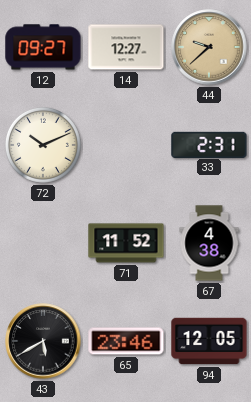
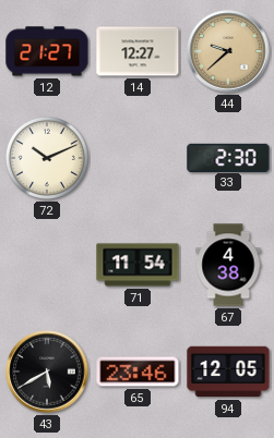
12: 09:27 -> 21:27 (47, 51)
33: 2:31 -> 2:30 (228, 157)
71: 11:52 -> 11:54 (138, 265)
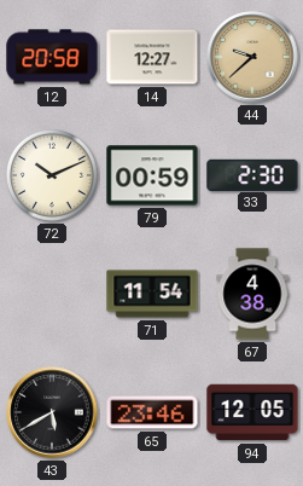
12: 21:27 -> 20:58 (52, 57)
79: none -> 00:59 (152, 175)
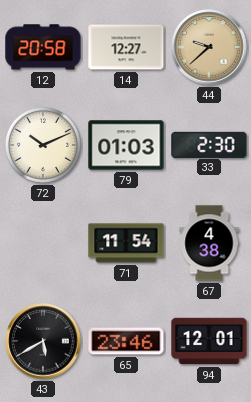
79: 00:59 -> 01:03 (126, 145)
94: 12:05 -> 12:01 (209, 341)
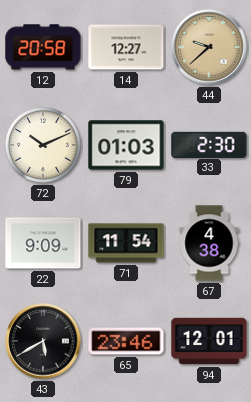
22: none -> 9:09 (43, 243)
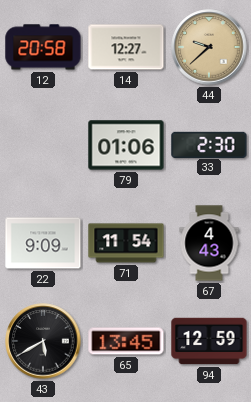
72: 10:11 -> none (43, 145)
79: 01:03 -> 01:06 (126, 145)
67: 4:38 -> 4:43 (209, 243)
65: 23:46 -> 13:45 (126, 341)
94: 12:01 -> 12:59 (209, 341)
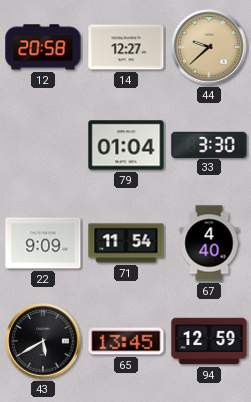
79: 01:06 -> 01:04 (126, 145)
33: 2:30 -> 3:30 (209, 144)
67: 4:43 -> 4:40 (209, 243)
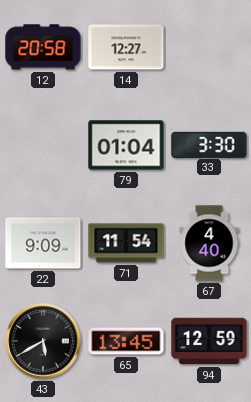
44: 9:38 -> none (209, 47)
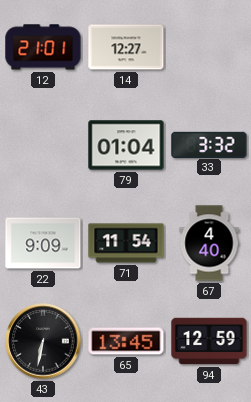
12: 20:58 -> 21:01 (43, 47)
33: 3:30 -> 3:32 (209, 144)
43: 5:40 -> 6:32 (43, 341)
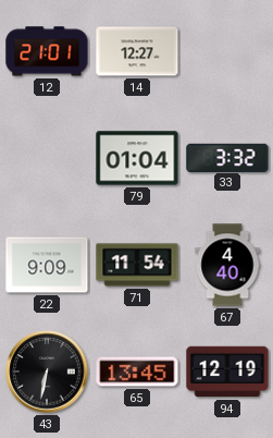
94: 12:59 -> 12:19 (227, 372)
